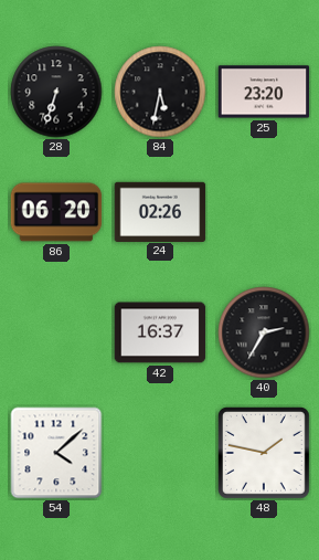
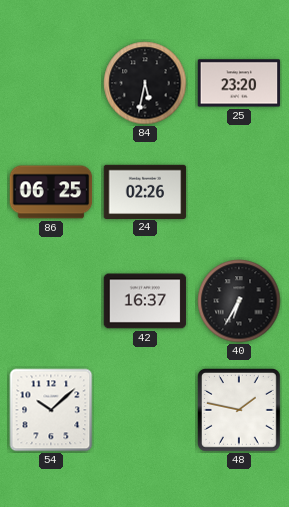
28: 6:33 -> none (56, 92)
86: 06:20 -> 06:25 (51, 192)
40: 2:35 -> 6:35 (239, 301)
54: 4:08 -> 10:08 (51, 410)
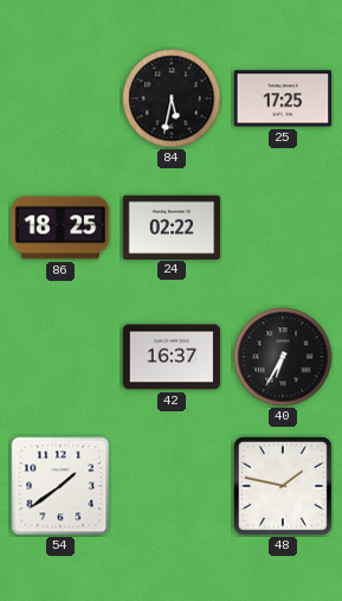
25: 23:20 -> 17:25 (283, 98)
86: 06:25 -> 18:25 (60, 228)
24: 02:26 -> 02:22 (172, 226)
54: 10:08 -> 1:39 (60, 486)
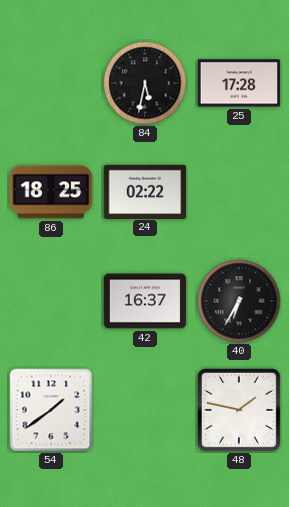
25: 17:25 -> 17:28 (239, 83)
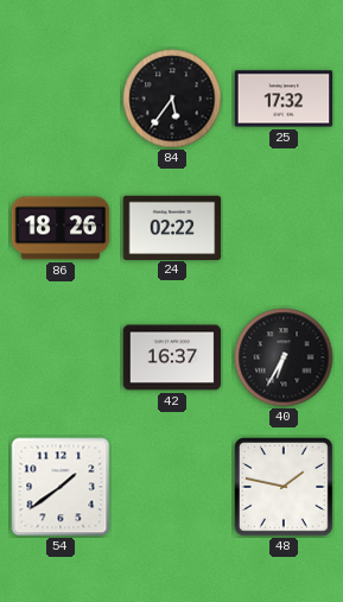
84: 5:32 -> 5:36 (172, 99)
25: 17:28 -> 17:32 (284, 99)
86: 18:25 -> 18:26 (61, 228)
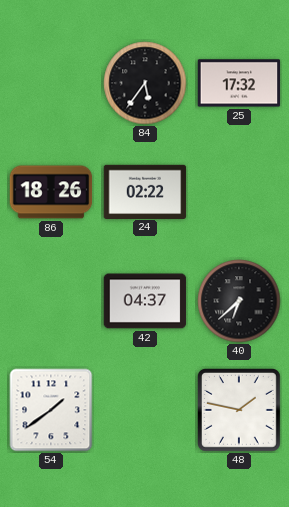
42: 16:37 -> 04:37 (145, 301)
40: 6:35 -> 6:38 (239, 301)
